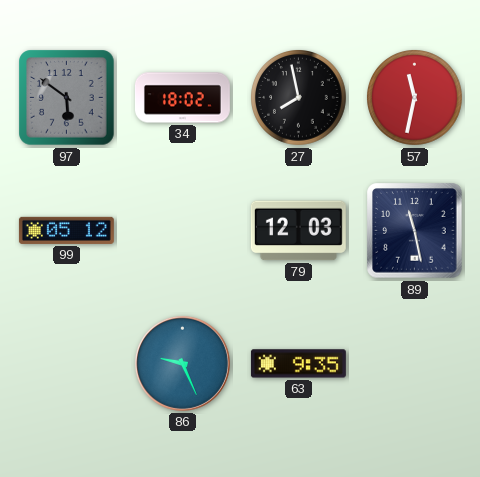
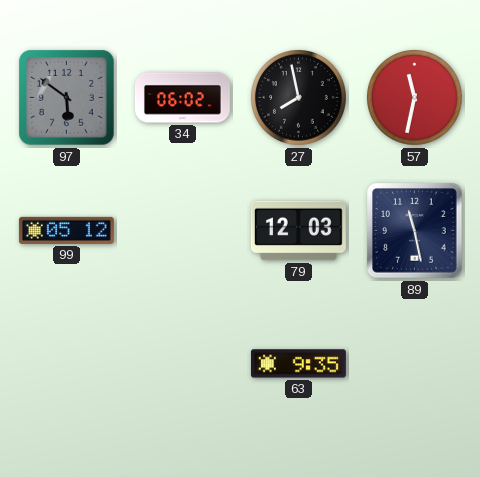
34: 18:02 -> 06:02 (182, 98)
86: 9:26 -> none (182, 363)
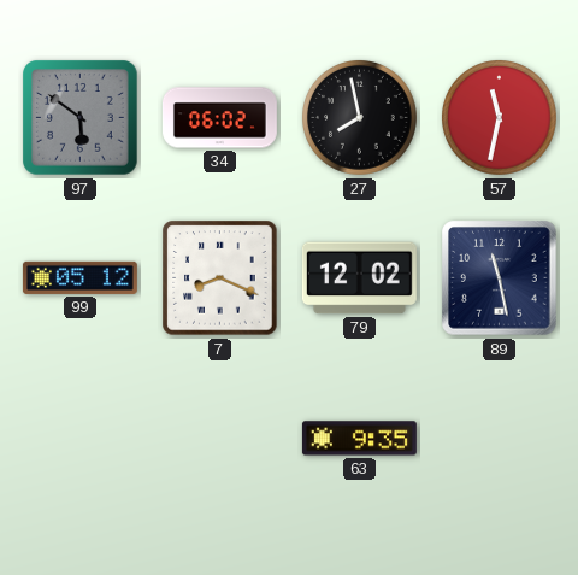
7: none -> 8:19 (220, 278)
79: 12:03 -> 12:02 (359, 278)
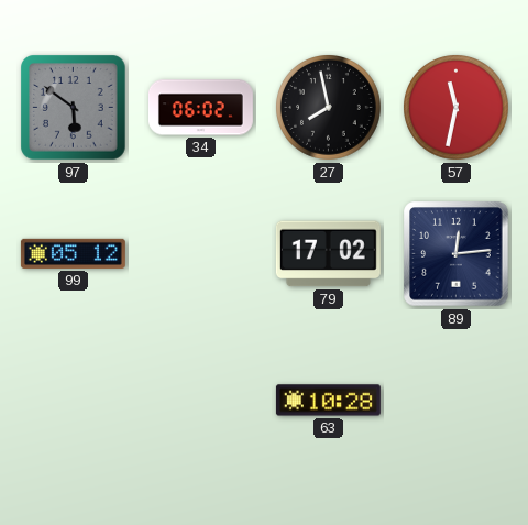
7: 8:19 -> none (220, 278)
79: 12:02 -> 17:02 (328, 254)
89: 11:28 -> 12:14 (457, 254)
63: 9:35 -> 10:28 (328, 401)
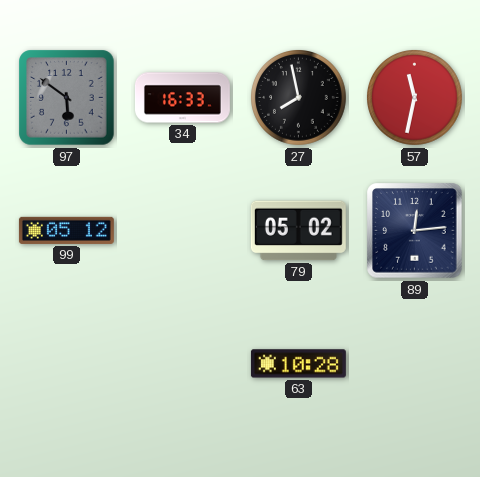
34: 06:02 -> 16:33 (182, 98)
79: 17:02 -> 05:02 (298, 231)
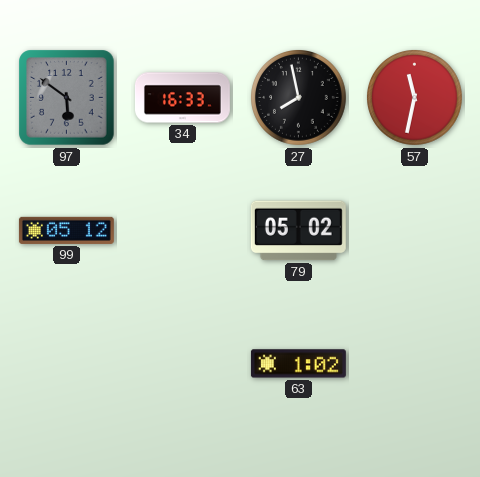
89: 12:14 -> none (415, 231)
63: 10:28 -> 1:02 (298, 364)
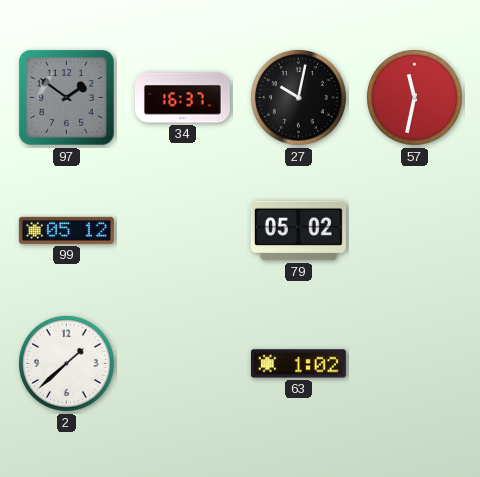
97: 5:51 -> 1:51 (67, 98)
34: 16:33 -> 16:37 (182, 98)
27: 7:58 -> 10:02 (299, 98)
2: none -> 1:38 (67, 364)
